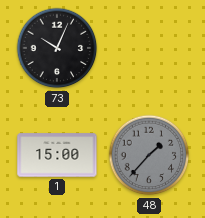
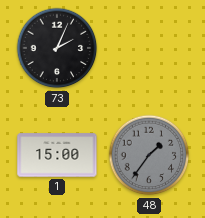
73: 10:04 -> 2:04 (57, 48)
48: 1:37 -> 1:36 (149, 155)
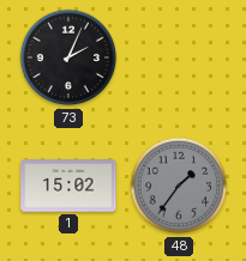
1: 15:00 -> 15:02 (68, 186)
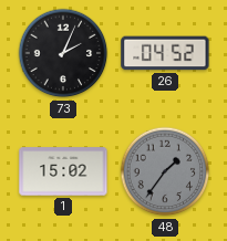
26: none -> 04:52 (165, 53)
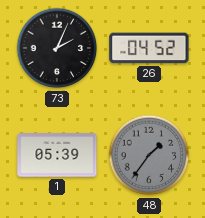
1: 15:02 -> 05:39 (57, 155)
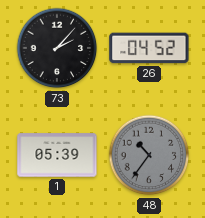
73: 2:04 -> 2:07 (57, 48)
48: 1:36 -> 10:36 (149, 155)
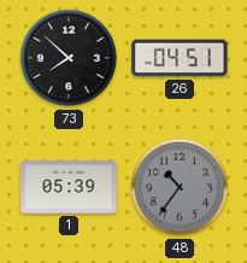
73: 2:07 -> 7:52 (69, 58)
26: 04:52 -> 04:51 (180, 58)
